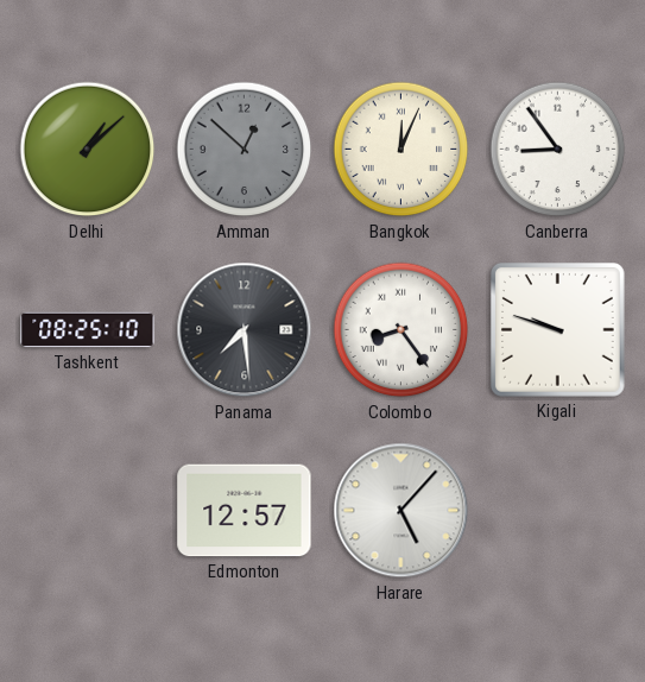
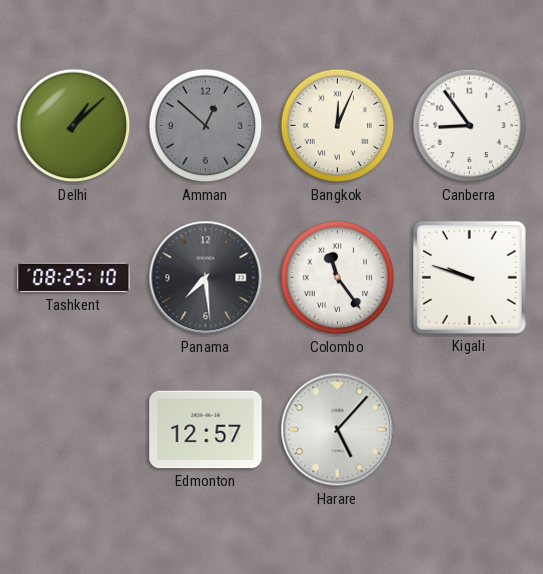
Colombo: 8:24 -> 11:24 (338, 278)
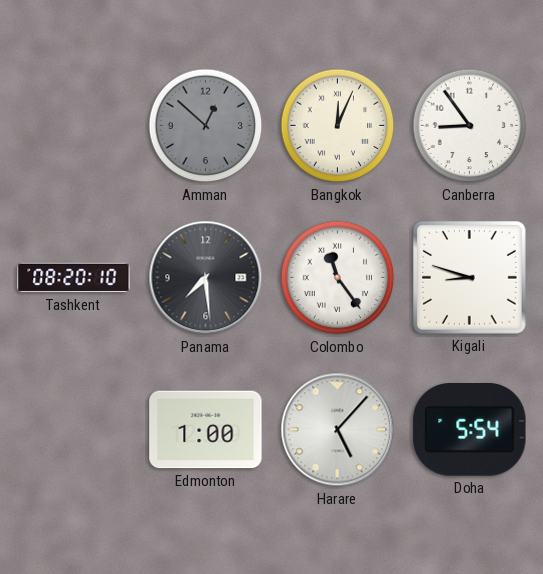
Delhi: 1:08 -> none (74, 126)
Tashkent: 08:25 -> 08:20 (74, 278)
Kigali: 9:48 -> 8:48 (470, 278)
Edmonton: 12:57 -> 1:00 (206, 430)
Doha: none -> 5:54 (470, 430)
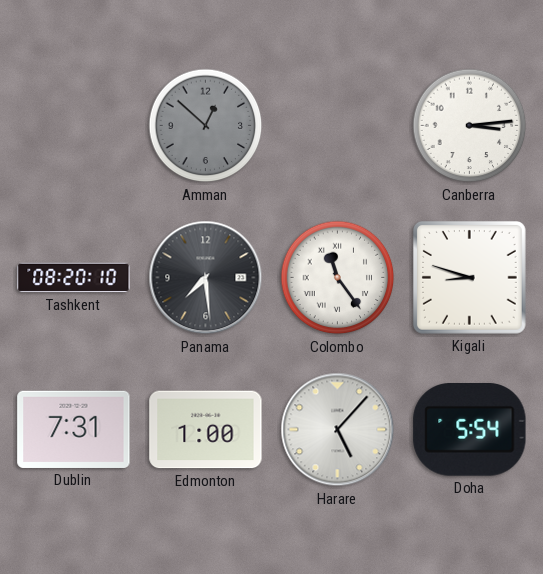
Bangkok: 12:04 -> none (338, 126)
Canberra: 8:54 -> 3:14 (470, 126)
Dublin: none -> 7:31 (74, 429)
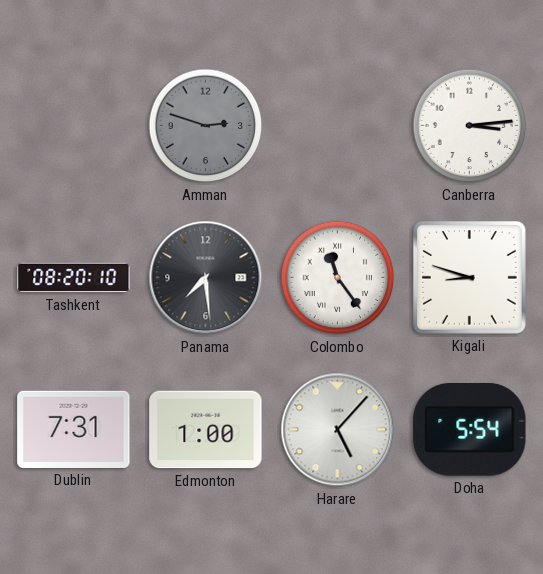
Amman: 12:52 -> 2:48 (206, 126)
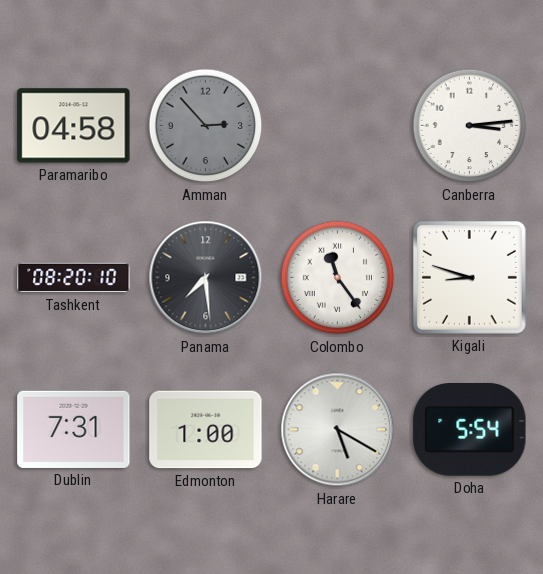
Paramaribo: none -> 04:58 (74, 126)
Amman: 2:48 -> 2:53 (206, 126)
Harare: 5:07 -> 5:20 (338, 430)
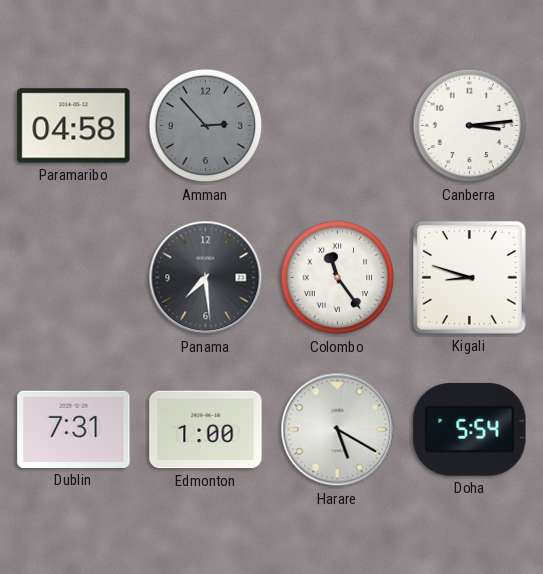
Tashkent: 08:20 -> none (74, 278)
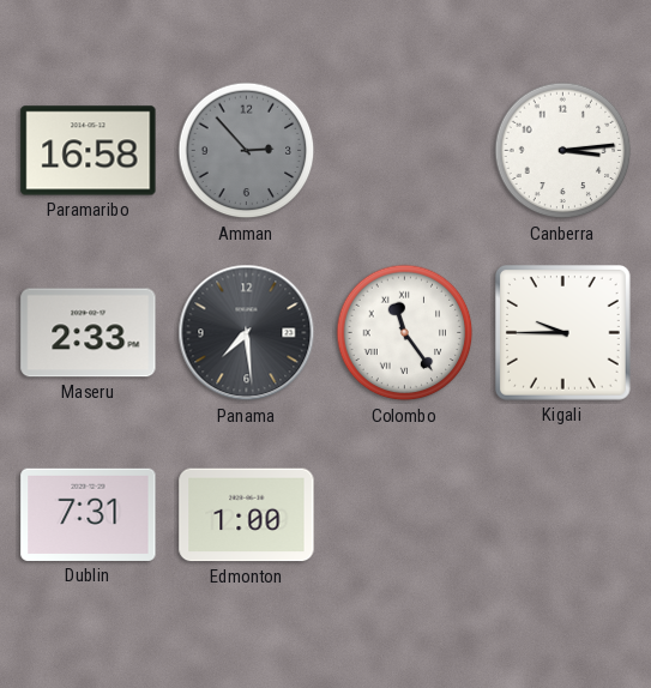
Paramaribo: 04:58 -> 16:58 (89, 151)
Maseru: none -> 2:33 (89, 333)
Kigali: 8:48 -> 9:45 (563, 333)
Harare: 5:20 -> none (338, 430)
Doha: 5:54 -> none (470, 430)
